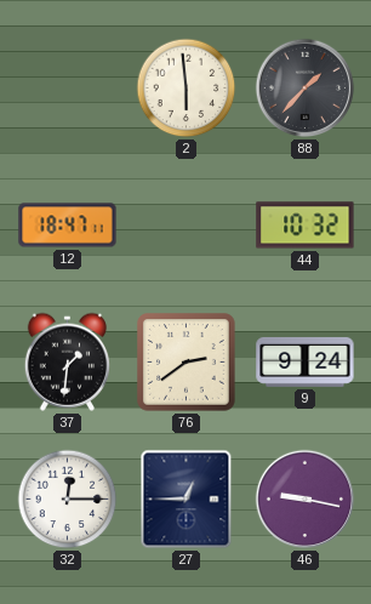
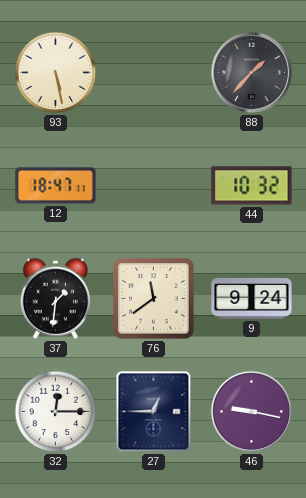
93: none -> 5:28 (56, 73)
2: 5:59 -> none (187, 89)
76: 2:39 -> 11:39 (154, 299)
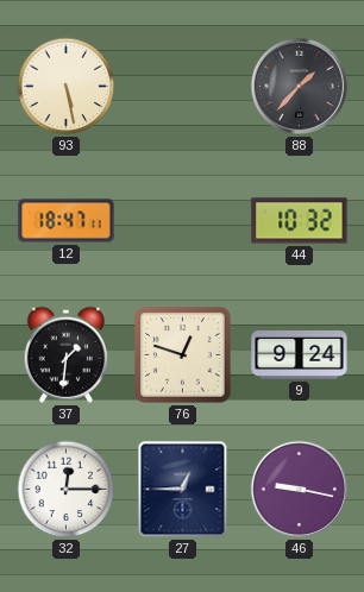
76: 11:39 -> 12:48 (183, 355)
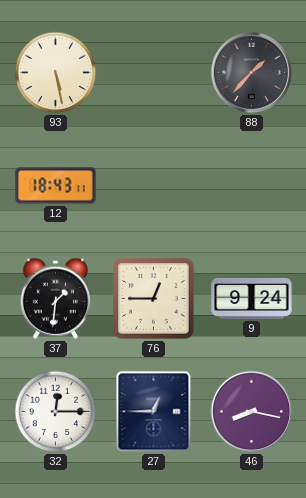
12: 18:47 -> 18:43 (56, 186)
44: 10:32 -> none (300, 221)
76: 12:48 -> 12:45 (154, 299)
46: 9:17 -> 8:17 (252, 412)
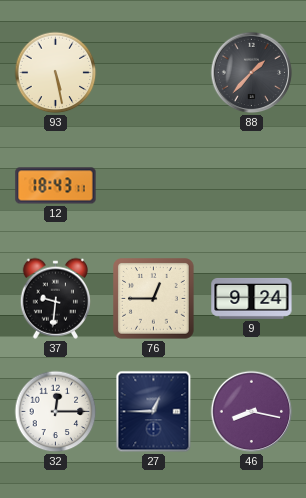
37: 1:31 -> 9:31 (55, 298)
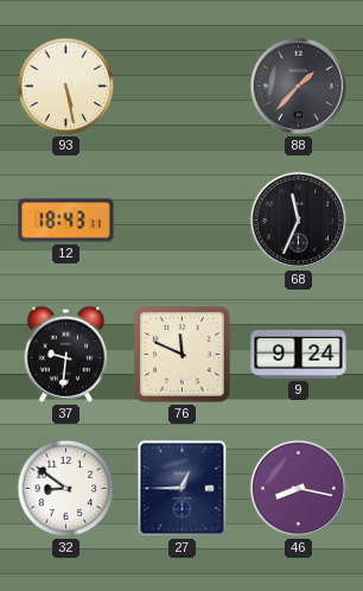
68: none -> 11:34 (299, 221)
76: 12:45 -> 11:49 (183, 355)
32: 12:15 -> 8:51 (66, 489)
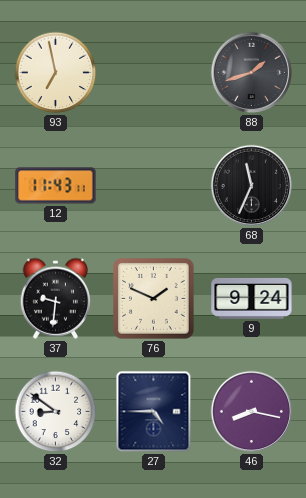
93: 5:28 -> 6:58 (56, 73)
88: 1:37 -> 1:42 (252, 73)
12: 18:43 -> 11:43 (56, 186)
76: 11:49 -> 1:49 (154, 299)
27: 12:45 -> 4:45 (154, 412)
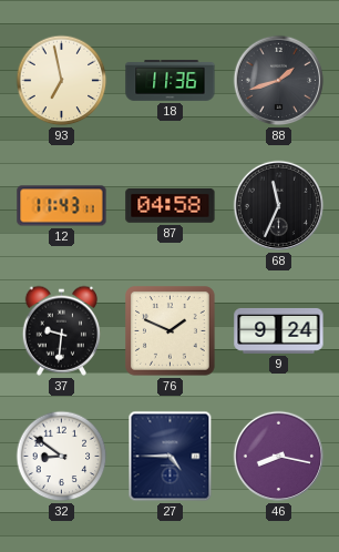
18: none -> 11:36 (171, 80)
87: none -> 04:58 (171, 205)
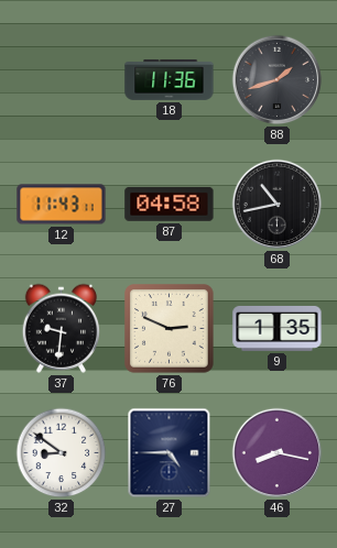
93: 6:58 -> none (62, 81)
68: 11:34 -> 10:43 (278, 205)
76: 1:49 -> 2:49 (170, 329)
9: 9:24 -> 1:35 (278, 328)
